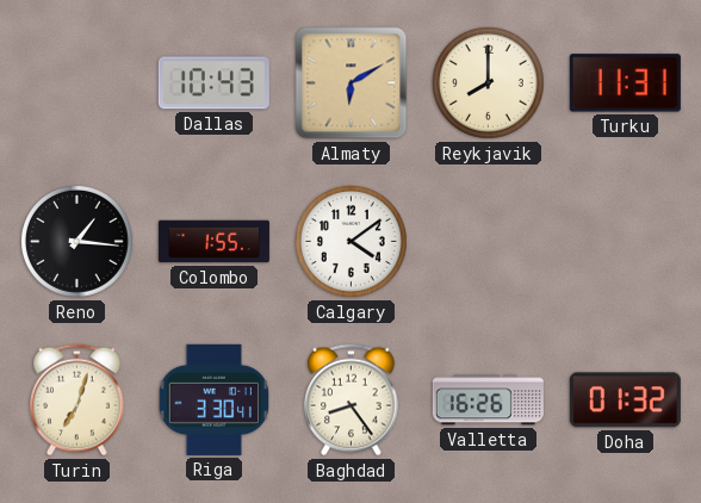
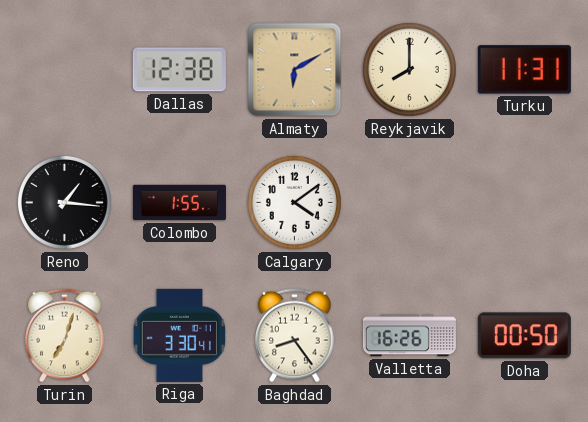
Dallas: 10:43 -> 12:38 (179, 70)
Doha: 01:32 -> 00:50 (524, 336)
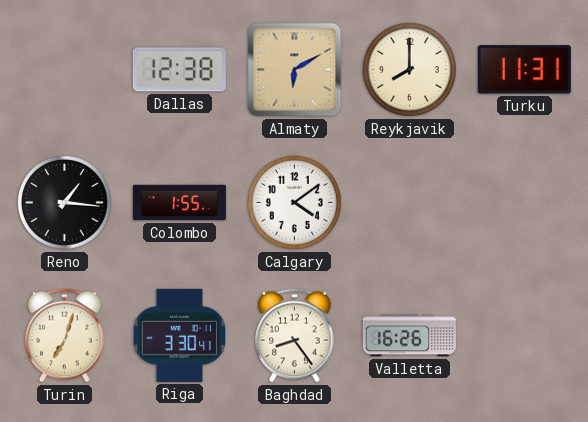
Doha: 00:50 -> none (524, 336)
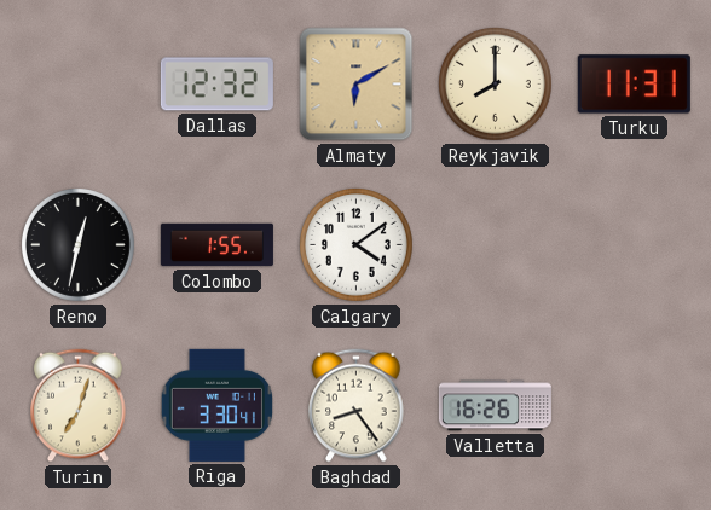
Dallas: 12:38 -> 12:32 (216, 85)
Reno: 1:16 -> 12:32 (77, 244)
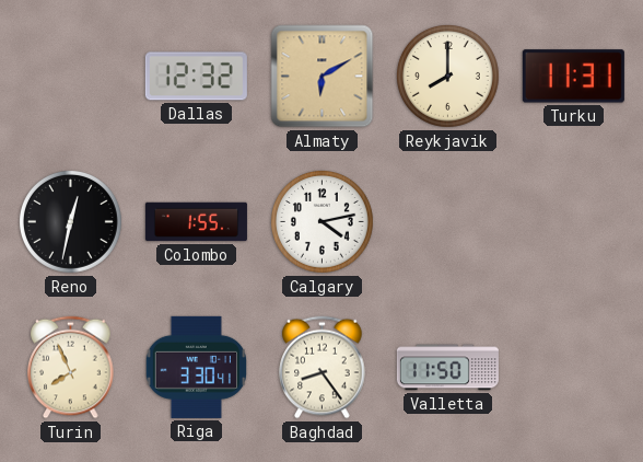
Calgary: 4:09 -> 4:13 (321, 221)
Turin: 7:03 -> 7:56 (71, 368)
Valletta: 16:26 -> 11:50 (447, 368)
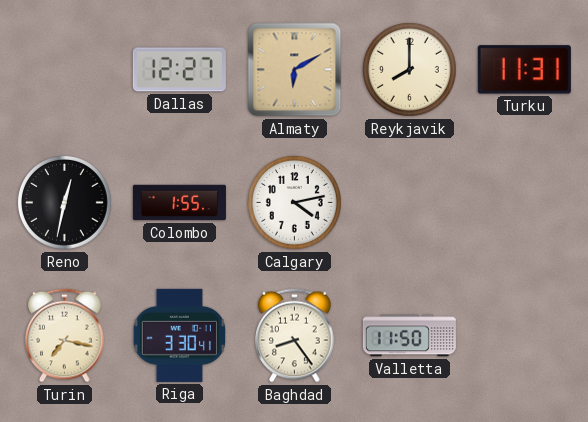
Dallas: 12:32 -> 12:27 (179, 70)
Turin: 7:56 -> 7:17 (65, 336)
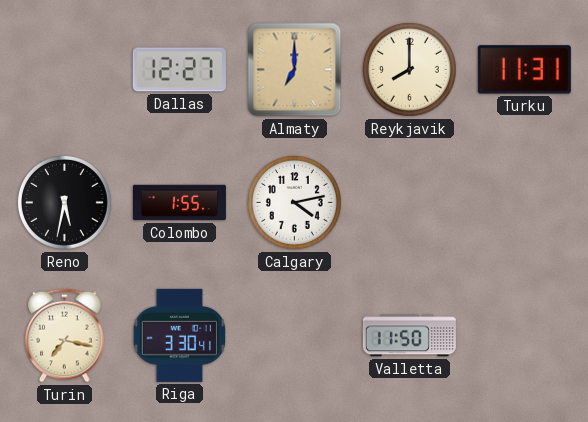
Almaty: 6:10 -> 7:00 (295, 70)
Reno: 12:32 -> 5:32 (64, 202)
Baghdad: 8:24 -> none (295, 336)
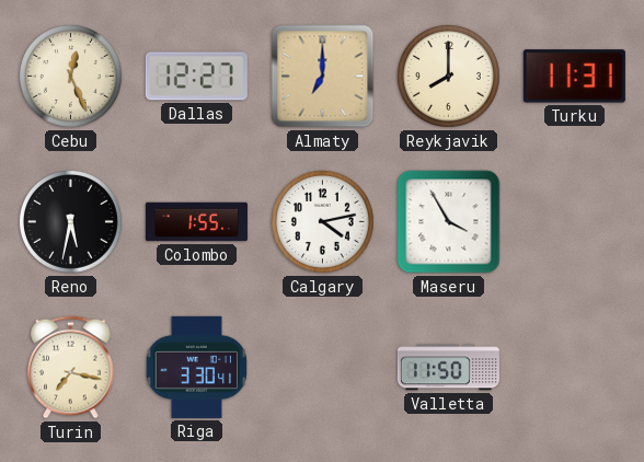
Cebu: none -> 12:26 (70, 76)
Maseru: none -> 3:55 (449, 222)
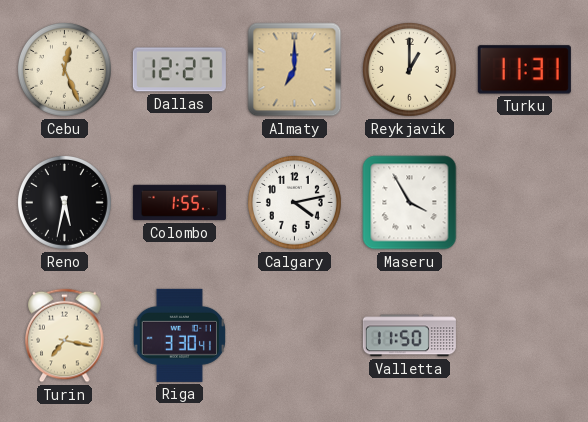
Reykjavik: 8:00 -> 1:00 (409, 69)
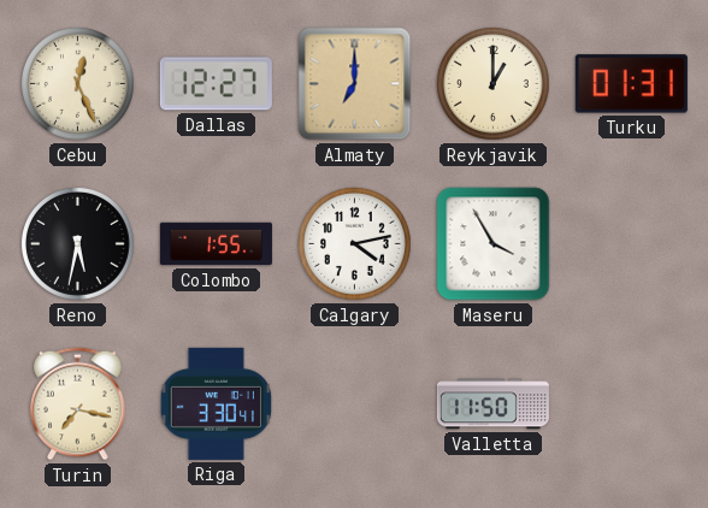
Turku: 11:31 -> 01:31 (631, 84)
